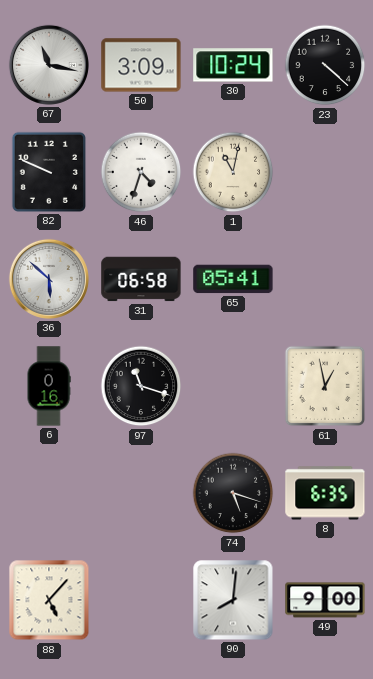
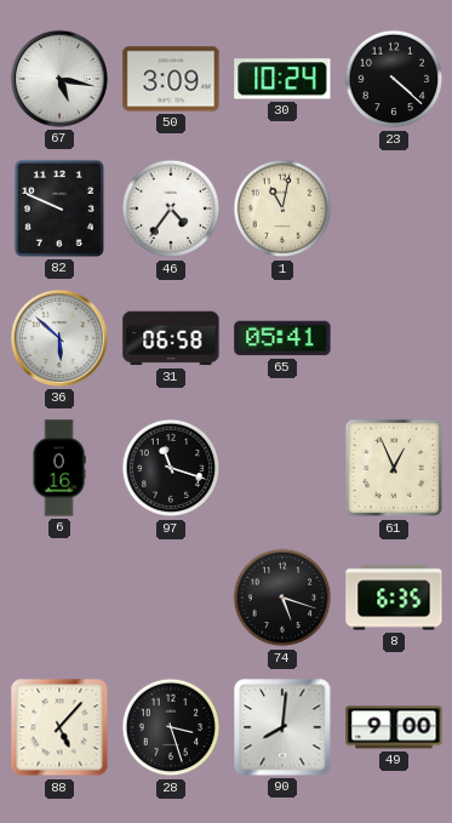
67: 11:17 -> 5:17 (59, 79)
46: 4:33 -> 4:36 (171, 208)
61: 12:58 -> 12:56 (394, 468)
28: none -> 3:27 (171, 727)
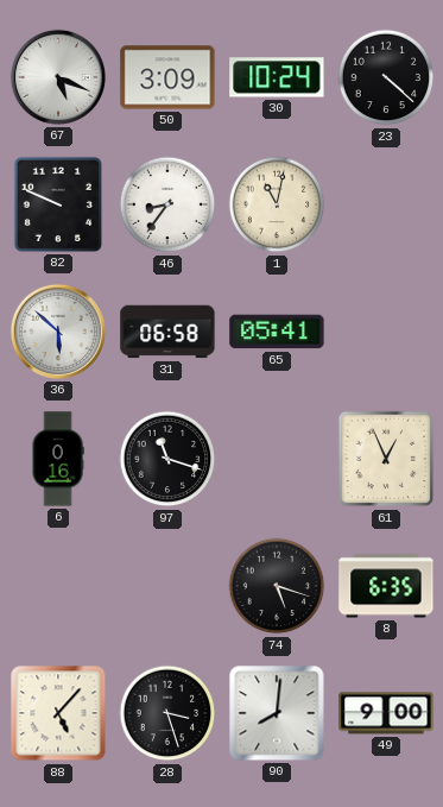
67: 5:17 -> 5:19 (58, 77)
46: 4:36 -> 8:36 (167, 204)
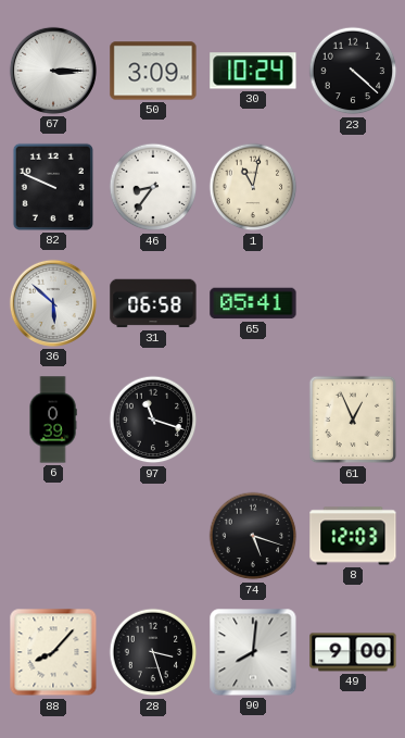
67: 5:19 -> 3:15 (53, 71)
6: 0:16 -> 0:39 (53, 420)
8: 6:35 -> 12:03 (353, 536)
88: 5:07 -> 8:07 (53, 652)
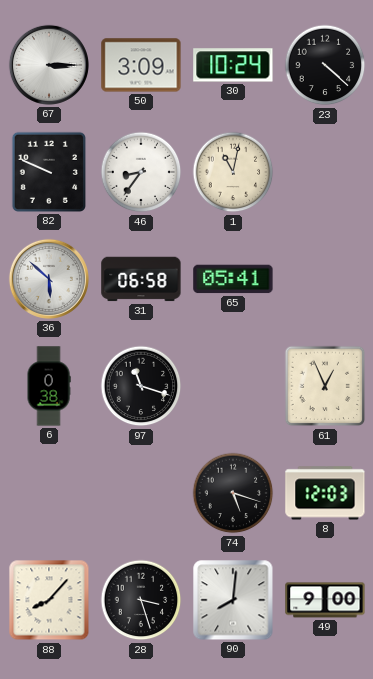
6: 0:39 -> 0:38 (49, 386)
